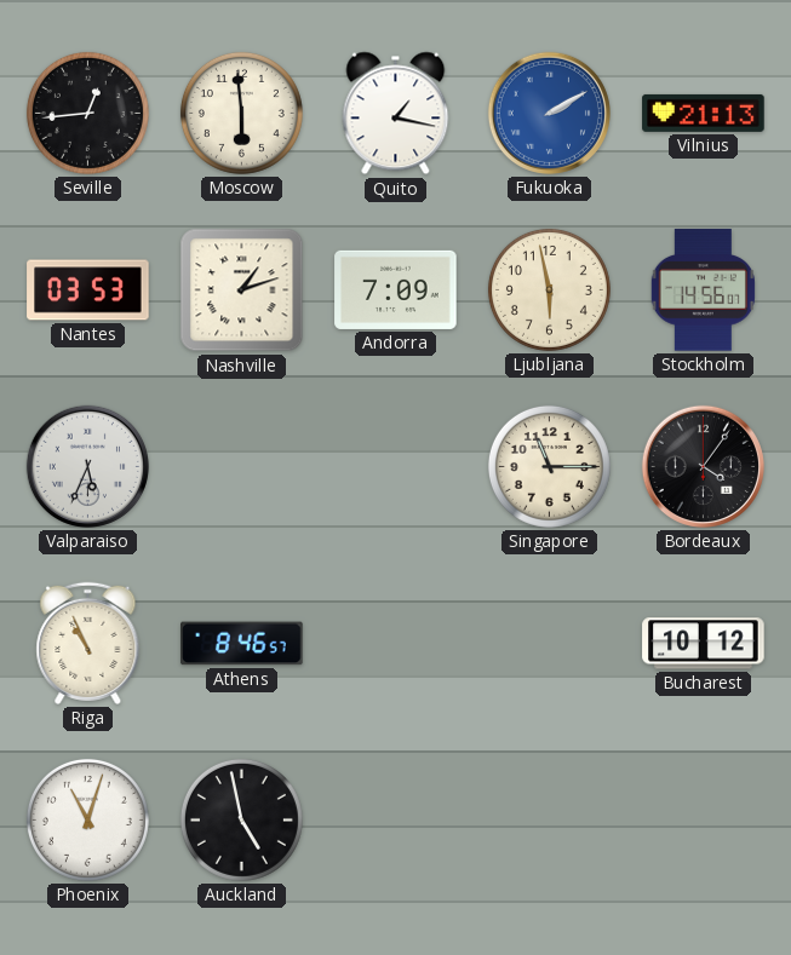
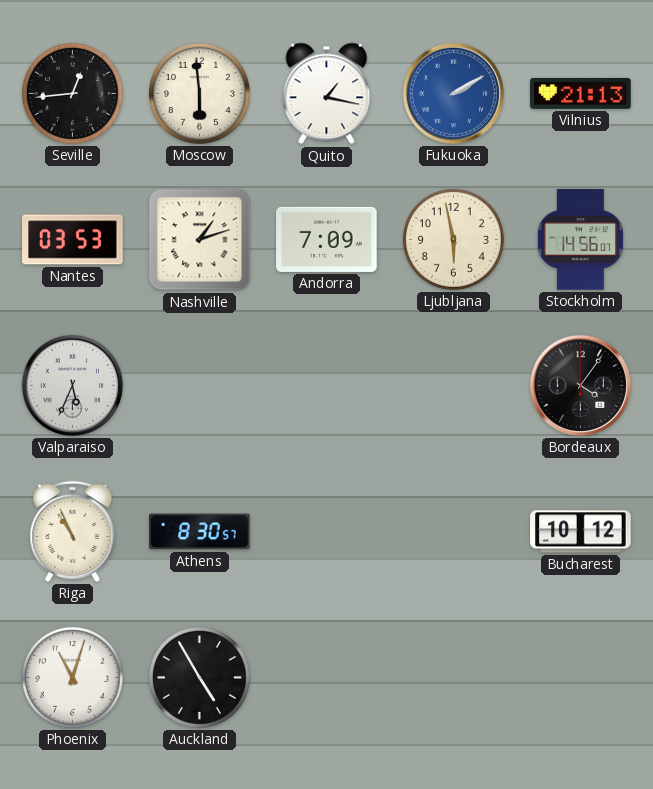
Singapore: 11:15 -> none (549, 466)
Athens: 8:46 -> 8:30 (200, 532)
Auckland: 4:58 -> 4:55 (199, 677)
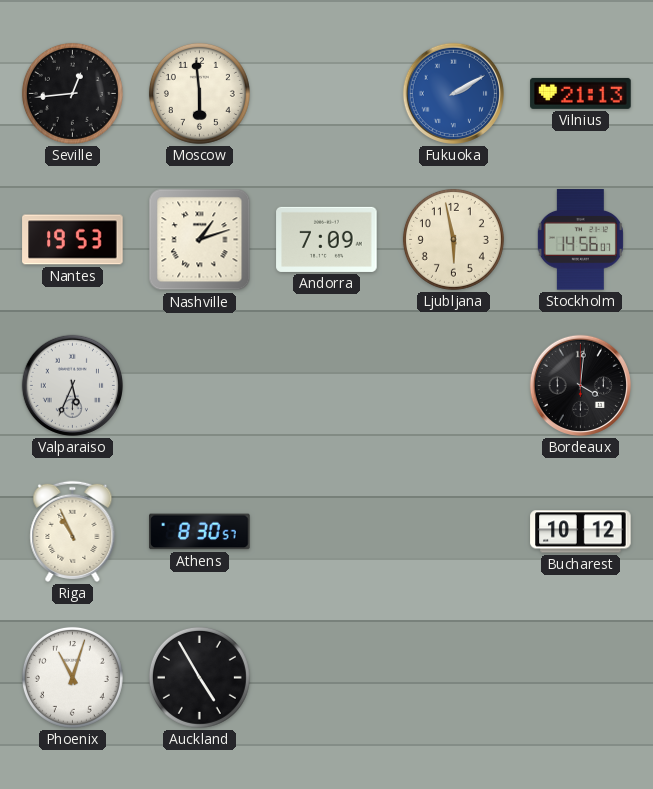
Quito: 1:17 -> none (327, 94)
Nantes: 03:53 -> 19:53 (73, 240)
Bordeaux: 4:06 -> 4:01 (580, 385)
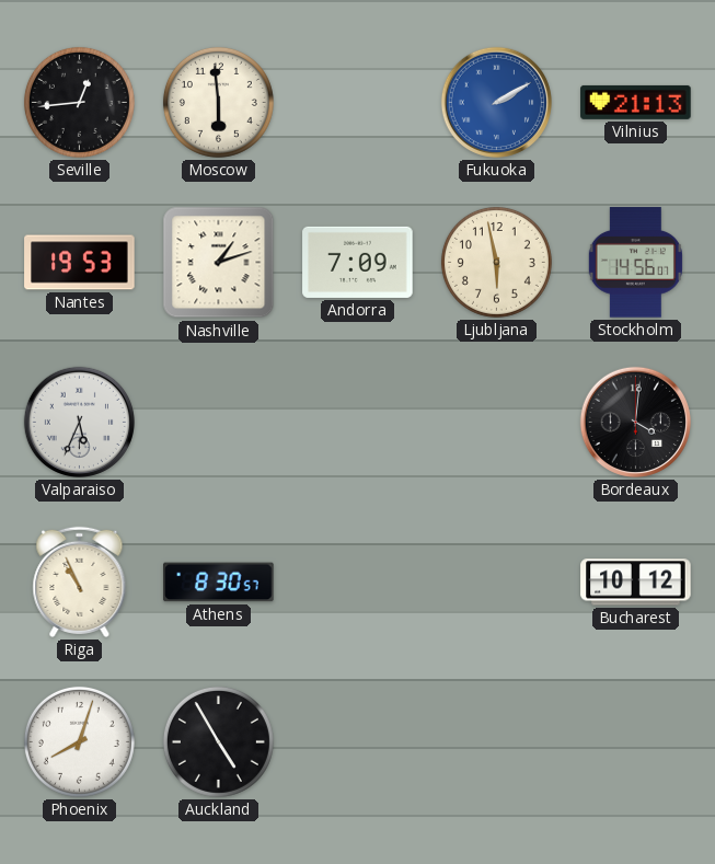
Phoenix: 11:03 -> 8:03 (79, 741)
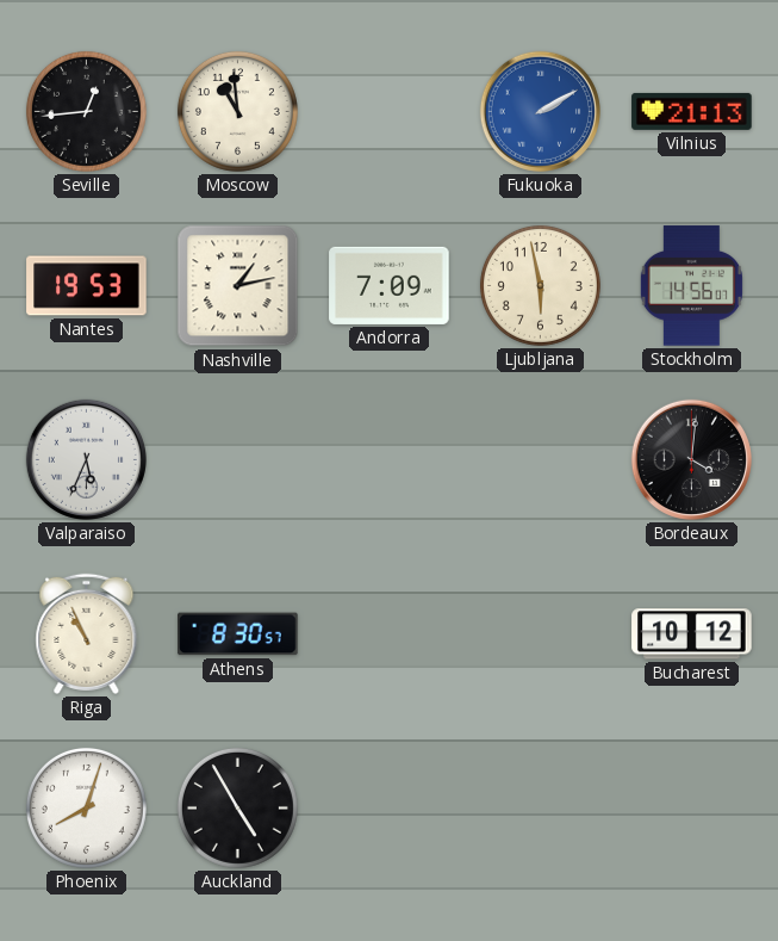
Moscow: 5:59 -> 10:59 (237, 111)
Nashville: 1:12 -> 1:13 (238, 286)
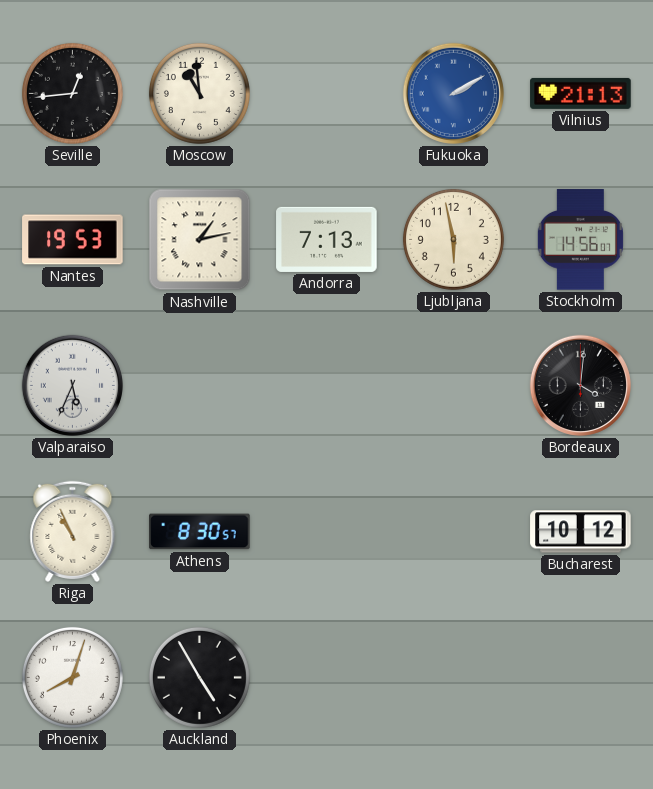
Andorra: 7:09 -> 7:13 (327, 239)
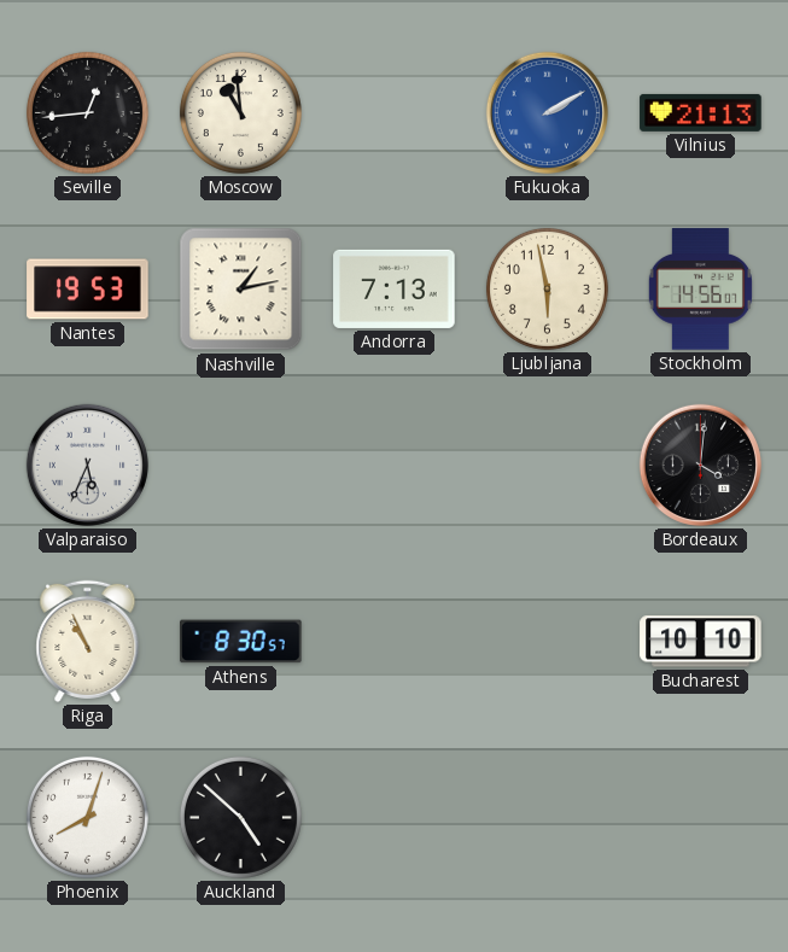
Bucharest: 10:12 -> 10:10 (701, 642)
Auckland: 4:55 -> 4:52 (240, 817)
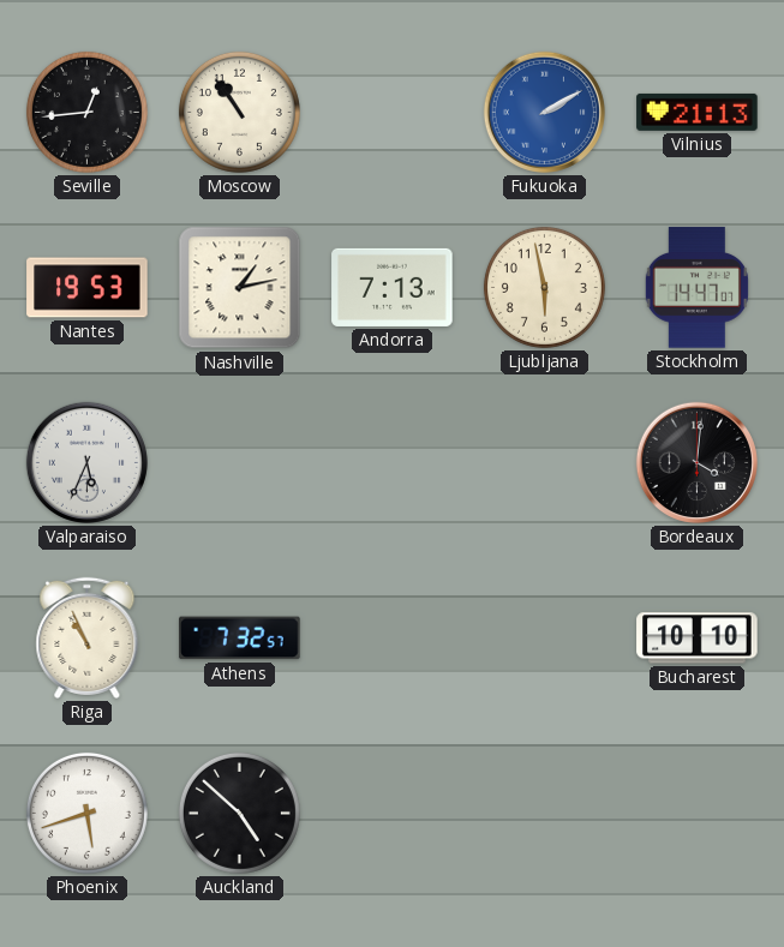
Moscow: 10:59 -> 10:54 (239, 112)
Stockholm: 14:56 -> 14:47 (696, 288)
Athens: 8:30 -> 7:32 (240, 639)
Phoenix: 8:03 -> 5:42 (86, 813)
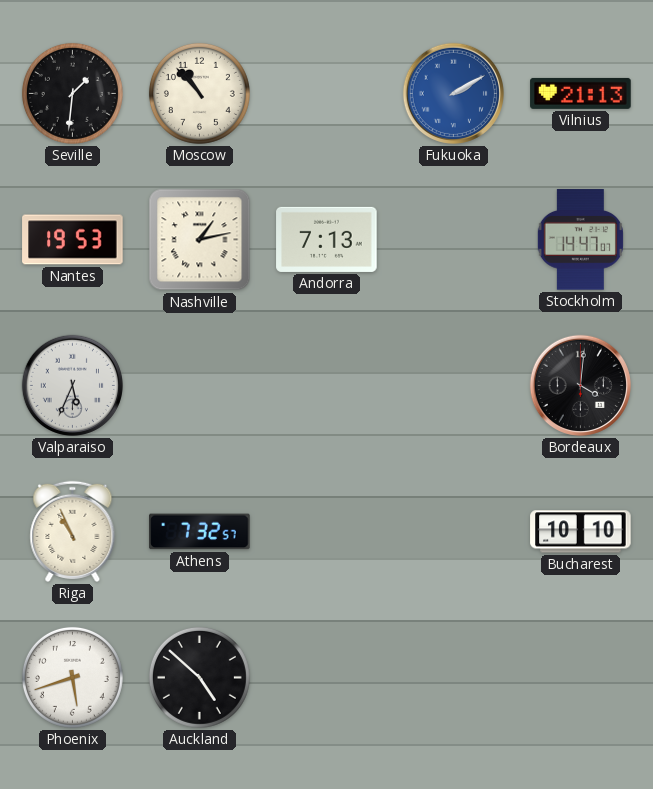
Seville: 12:44 -> 1:31 (72, 93)
Moscow: 10:54 -> 10:53 (199, 93)
Ljubljana: 5:58 -> none (544, 287)
